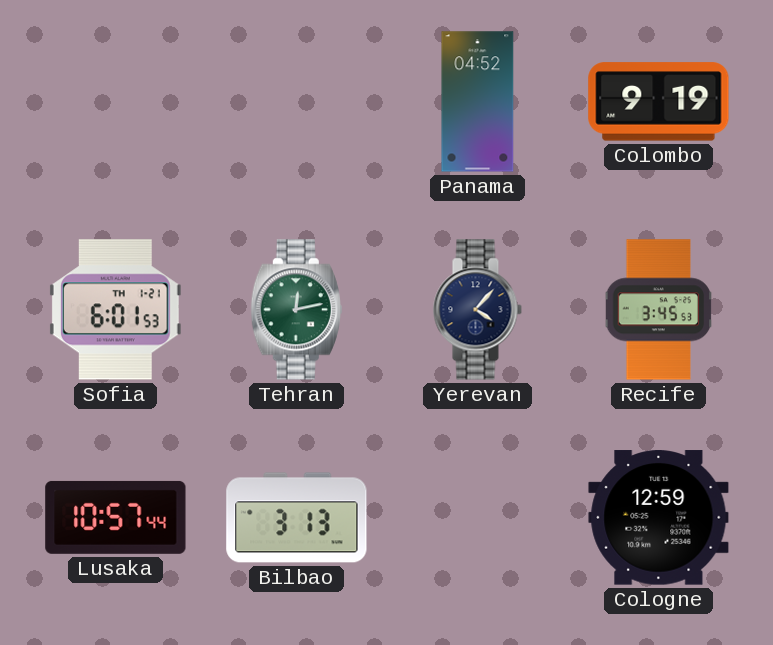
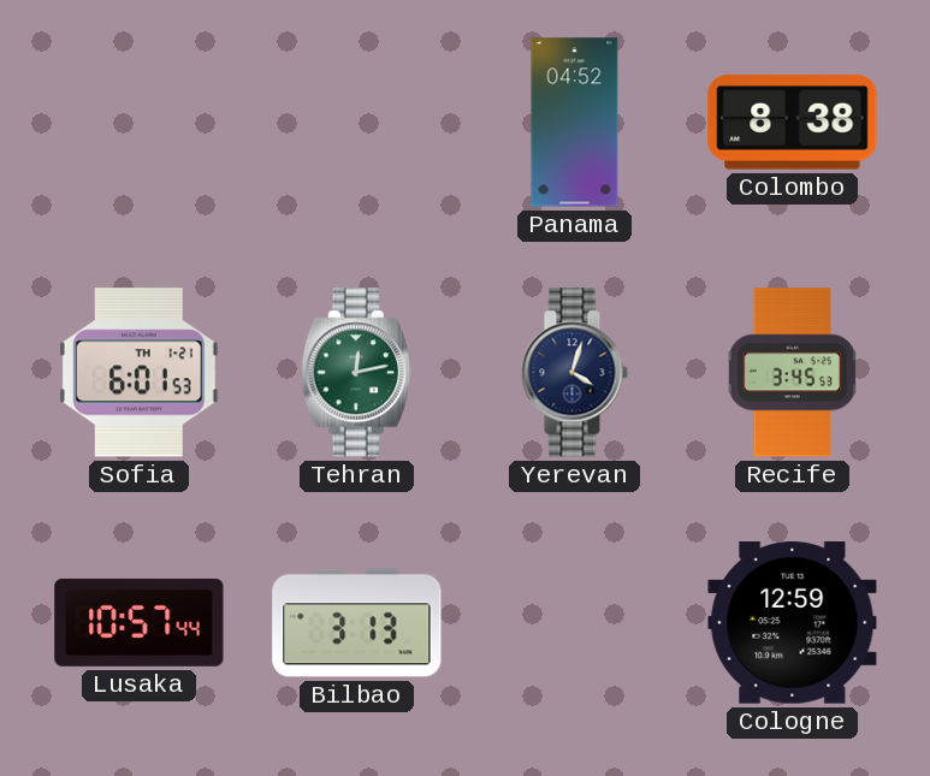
Colombo: 9:19 -> 8:38 (793, 123)
Yerevan: 4:07 -> 4:03 (574, 373)
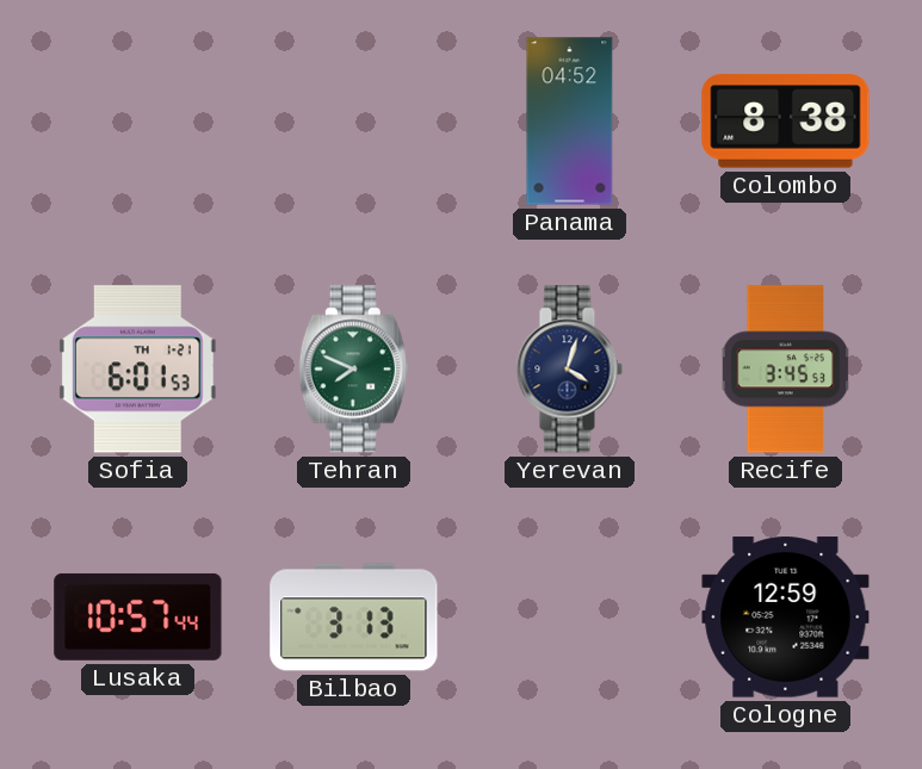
Tehran: 12:13 -> 7:49 (353, 370)
